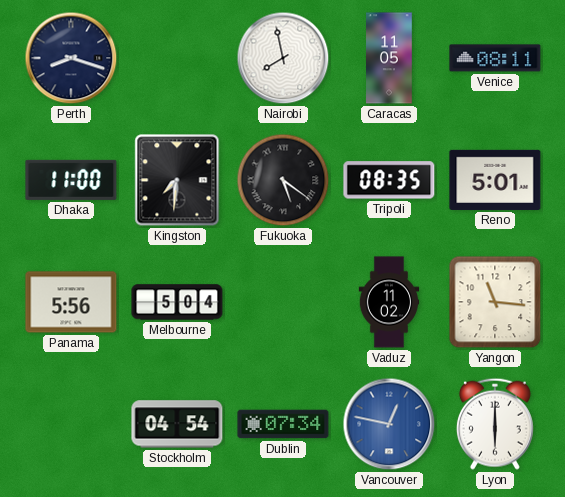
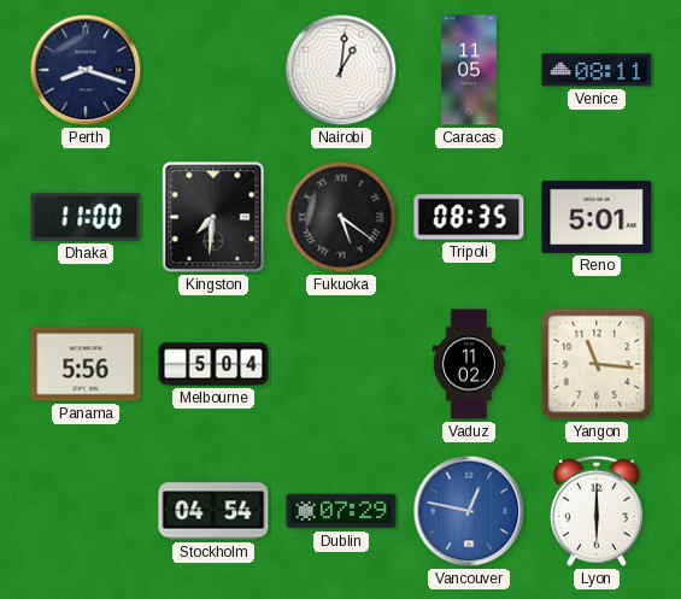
Nairobi: 7:58 -> 1:01 (341, 70)
Dublin: 07:34 -> 07:29 (341, 511)
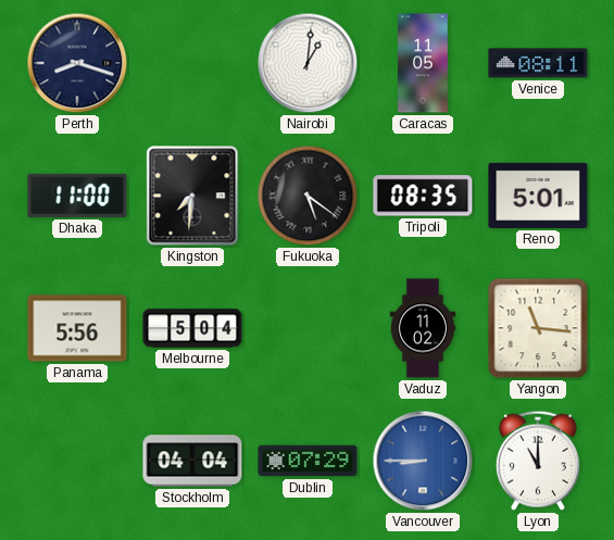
Stockholm: 04:54 -> 04:04 (192, 461)
Vancouver: 12:47 -> 8:45 (423, 461)
Lyon: 6:00 -> 11:00 (538, 461)
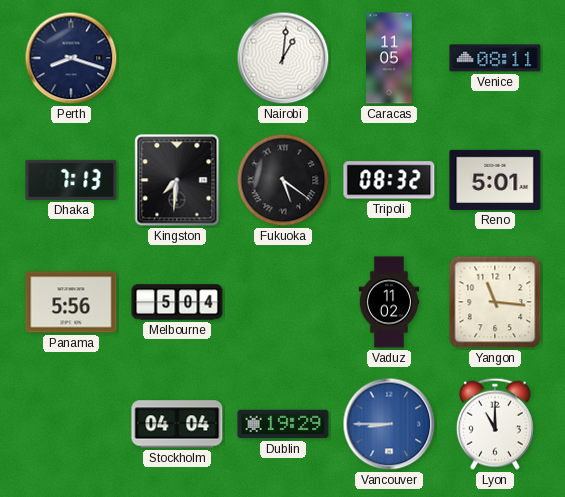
Dhaka: 11:00 -> 7:13 (71, 180)
Tripoli: 08:35 -> 08:32 (389, 180)
Dublin: 07:29 -> 19:29 (283, 424)
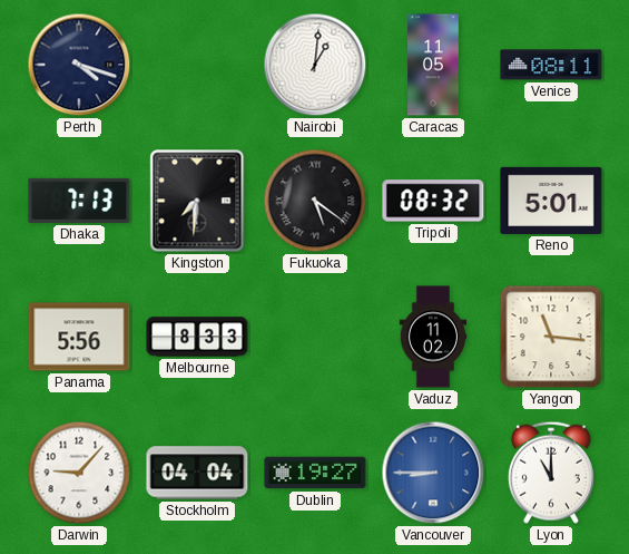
Perth: 8:18 -> 4:18 (79, 65)
Melbourne: 5:04 -> 8:33 (197, 337)
Darwin: none -> 9:07 (79, 473)
Dublin: 19:29 -> 19:27 (315, 473)
